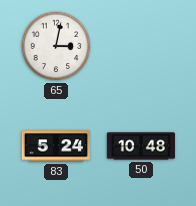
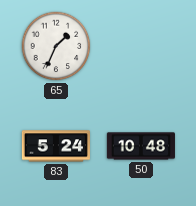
65: 3:02 -> 1:34 (56, 46)
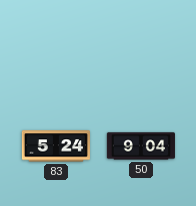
65: 1:34 -> none (56, 46)
50: 10:48 -> 9:04 (141, 146)
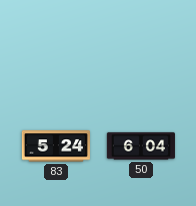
50: 9:04 -> 6:04 (141, 146)
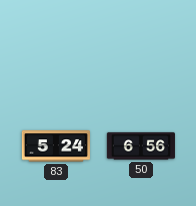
50: 6:04 -> 6:56 (141, 146)
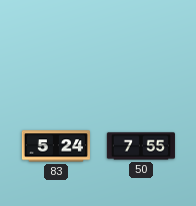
50: 6:56 -> 7:55 (141, 146)
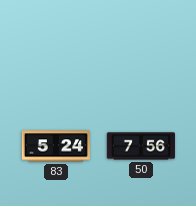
50: 7:55 -> 7:56 (141, 146)
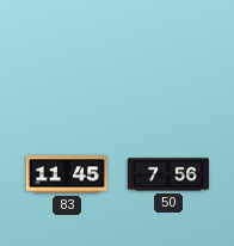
83: 5:24 -> 11:45 (67, 174)
